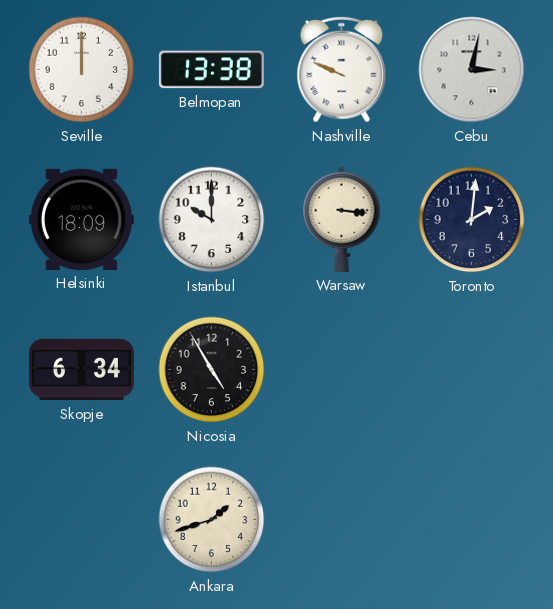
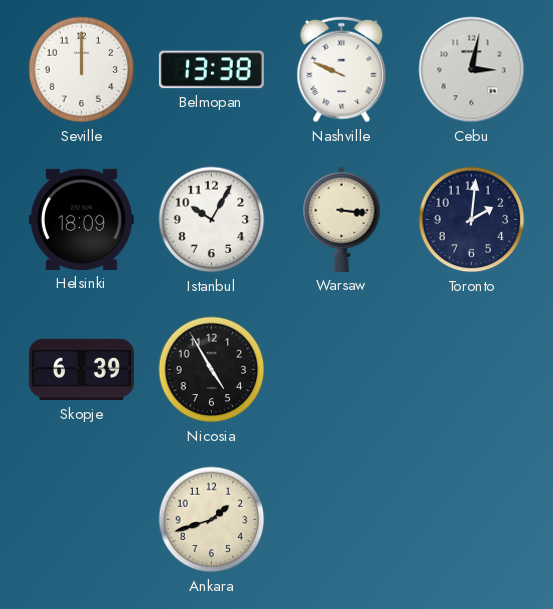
Istanbul: 10:00 -> 10:05 (212, 220)
Skopje: 6:34 -> 6:39 (81, 370)
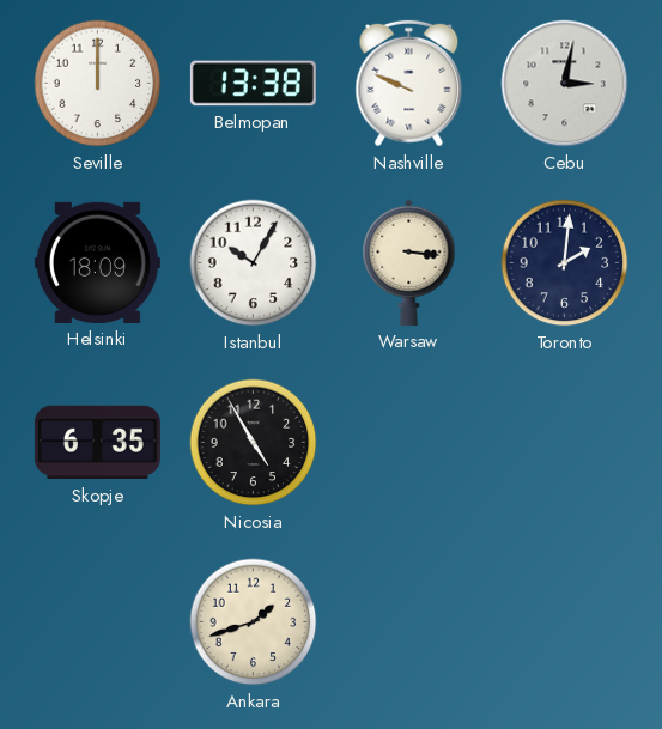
Skopje: 6:39 -> 6:35 (97, 443)
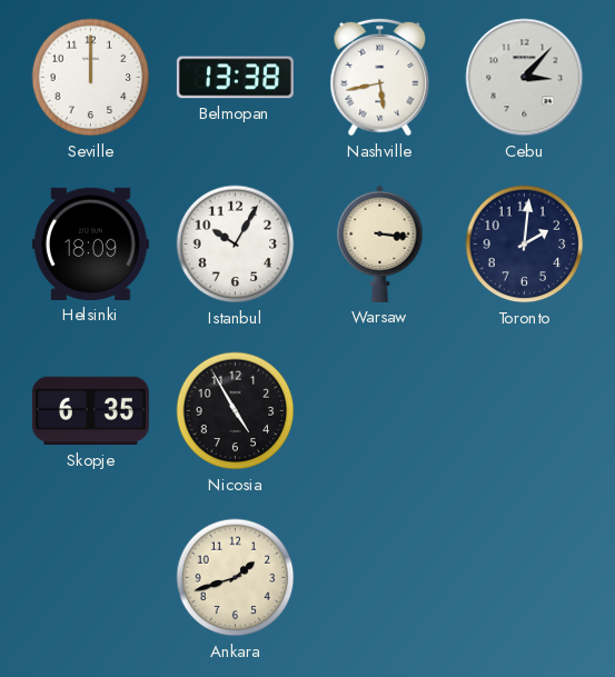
Nashville: 9:49 -> 5:43 (380, 78)
Cebu: 3:02 -> 3:07 (525, 78)
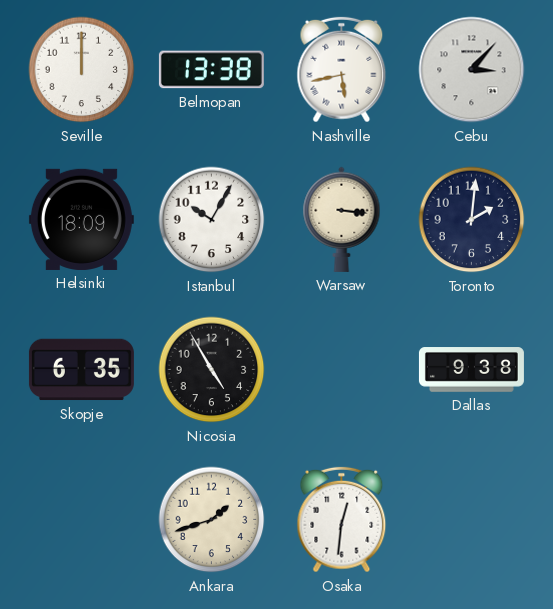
Dallas: none -> 9:38 (471, 370)
Osaka: none -> 12:31 (342, 520)
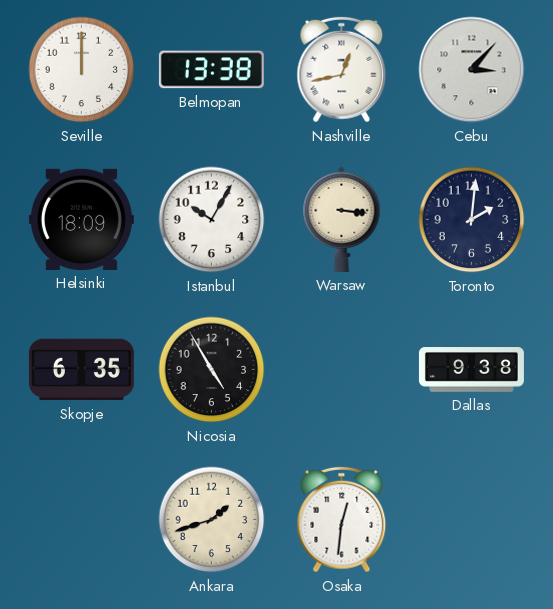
Nashville: 5:43 -> 12:43 (342, 70)
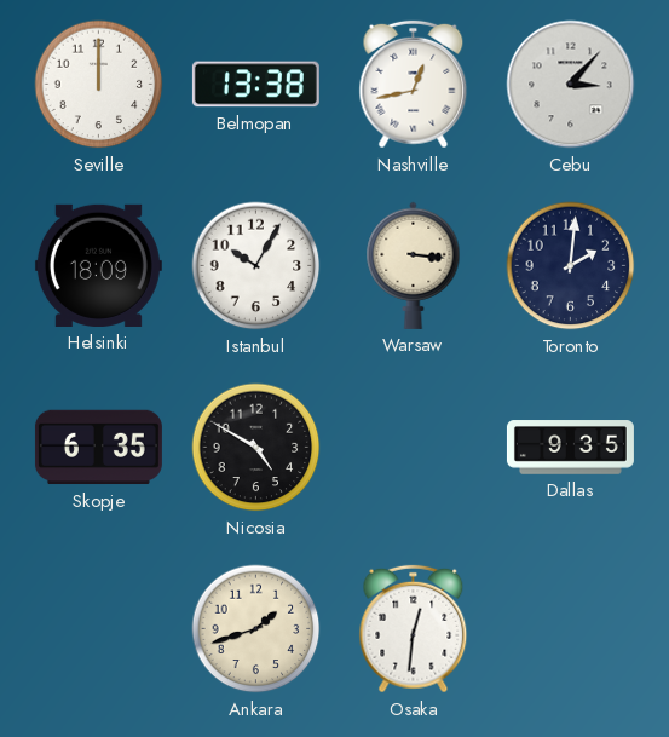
Nicosia: 4:55 -> 4:50 (256, 448)
Dallas: 9:38 -> 9:35 (570, 448)
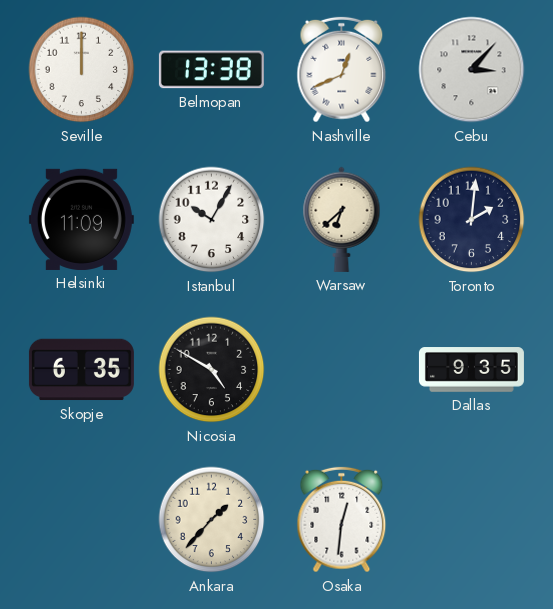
Nashville: 12:43 -> 12:41 (342, 70)
Helsinki: 18:09 -> 11:09 (81, 219)
Warsaw: 3:16 -> 6:38 (342, 219)
Ankara: 1:42 -> 1:37 (212, 520)
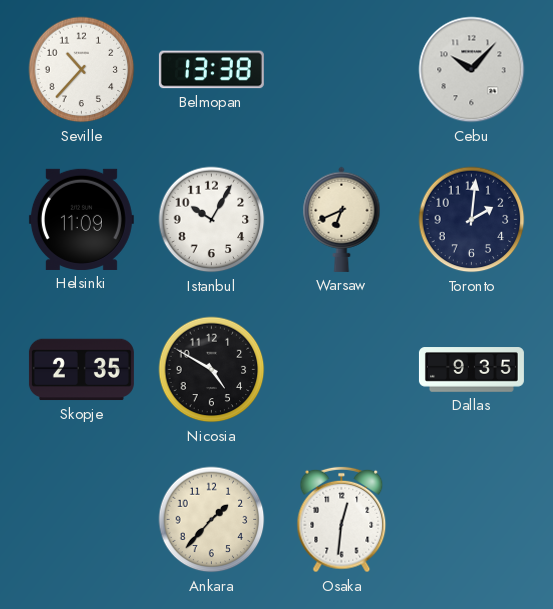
Seville: 12:00 -> 10:37 (82, 70)
Nashville: 12:41 -> none (342, 70)
Cebu: 3:07 -> 10:07 (472, 70)
Warsaw: 6:38 -> 6:41 (342, 219)
Skopje: 6:35 -> 2:35 (81, 370)
